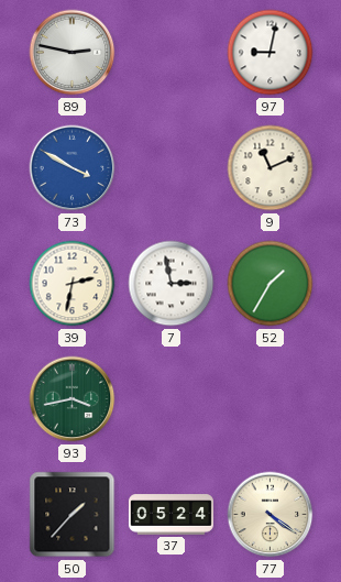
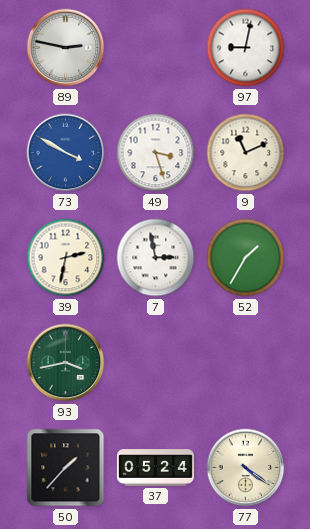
49: none -> 3:27 (156, 153)
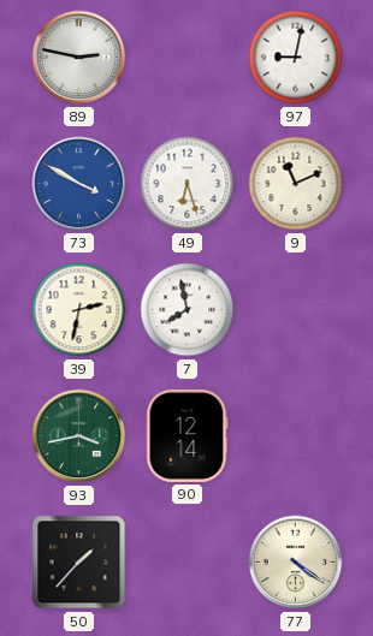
49: 3:27 -> 6:27 (188, 184)
7: 2:58 -> 7:58 (188, 310)
52: 1:35 -> none (246, 258)
90: none -> 12:14 (186, 435)
37: 05:24 -> none (155, 468)
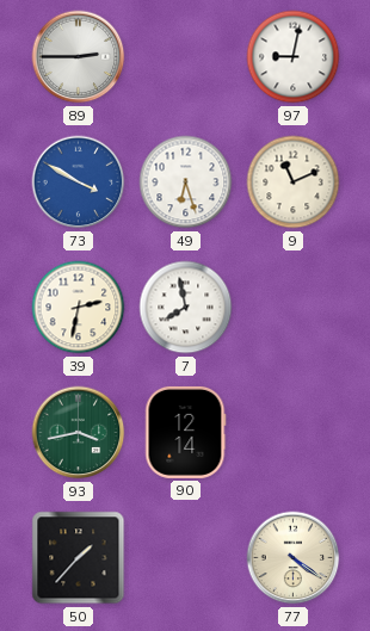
89: 2:47 -> 2:45 (79, 57)
